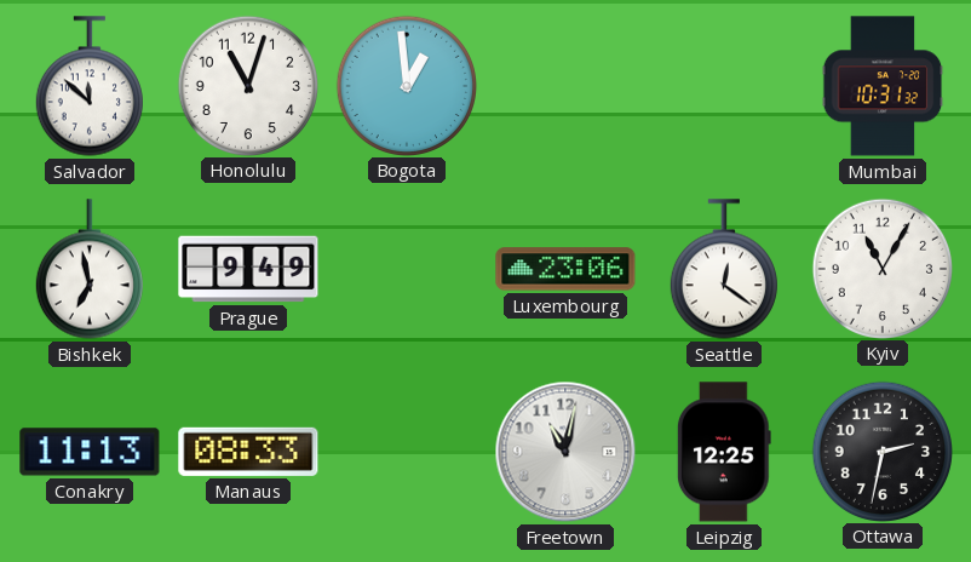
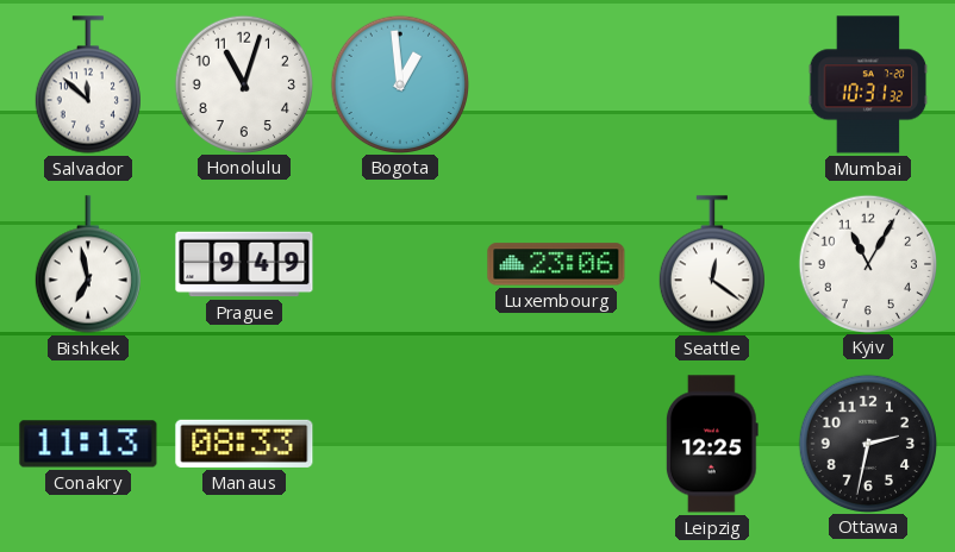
Freetown: 11:02 -> none (565, 452)
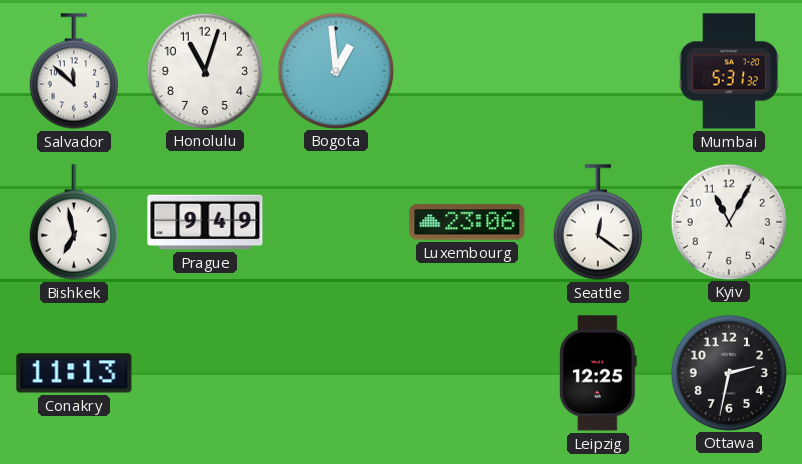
Mumbai: 10:31 -> 5:31 (729, 71)
Manaus: 08:33 -> none (244, 444)
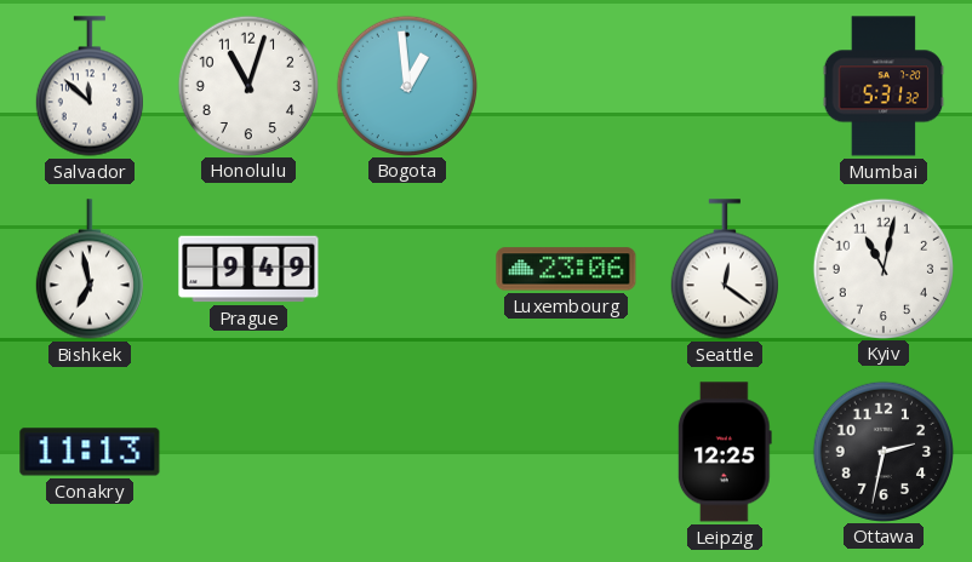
Kyiv: 11:05 -> 11:02 (882, 268)
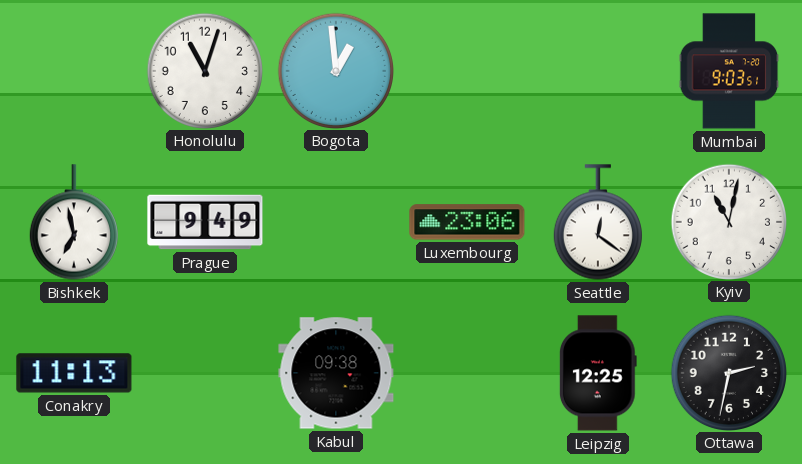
Salvador: 11:52 -> none (90, 86)
Mumbai: 5:31 -> 9:03 (729, 71)
Kabul: none -> 09:38 (336, 373)
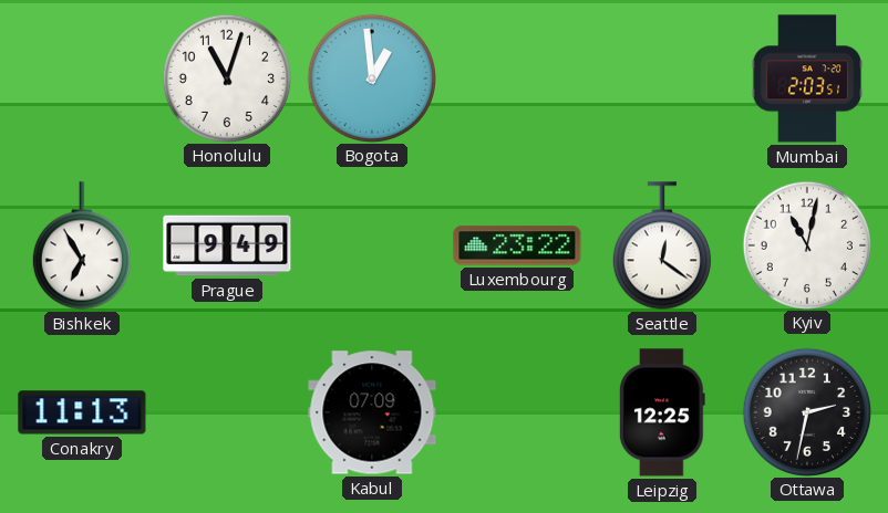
Mumbai: 9:03 -> 2:03 (807, 78)
Bishkek: 6:58 -> 6:55 (82, 245)
Luxembourg: 23:06 -> 23:22 (517, 245)
Kabul: 09:38 -> 07:09 (372, 412)
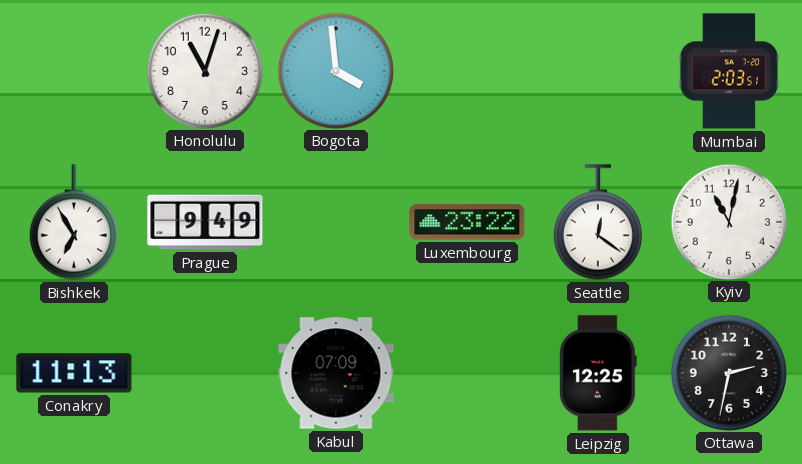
Bogota: 12:59 -> 3:59 (335, 70)
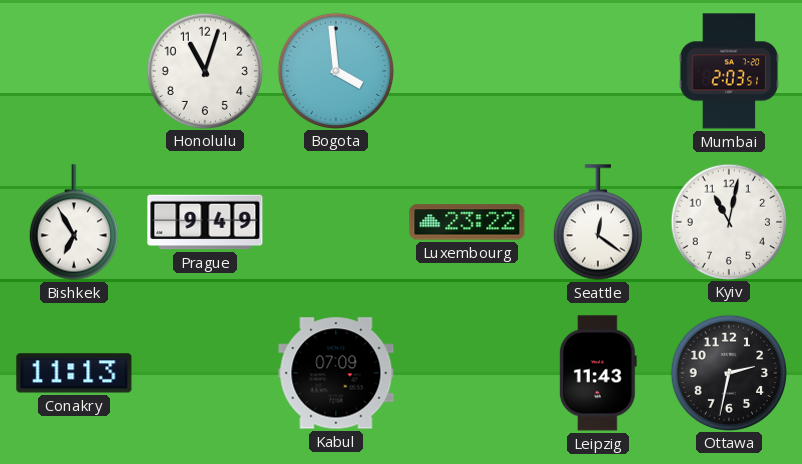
Leipzig: 12:25 -> 11:43 (598, 373)
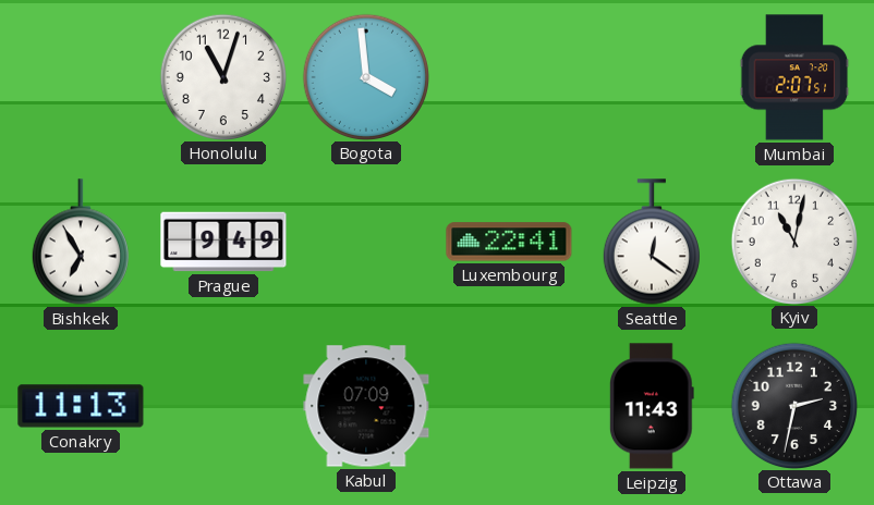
Mumbai: 2:03 -> 2:07 (794, 77)
Luxembourg: 23:22 -> 22:41 (509, 242)
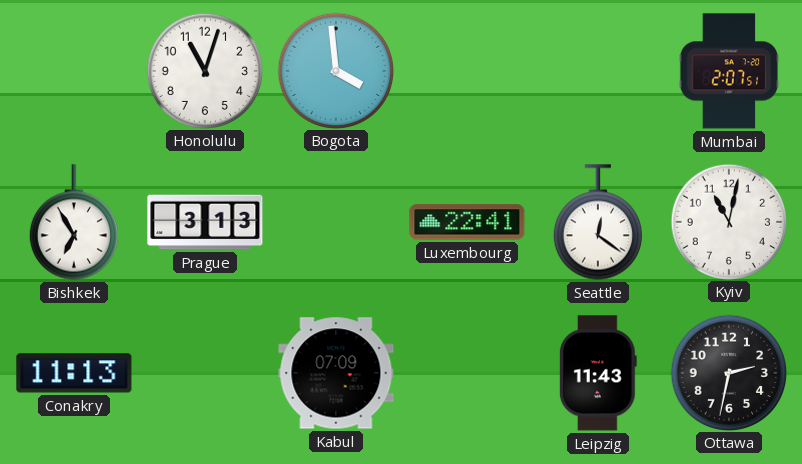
Prague: 9:49 -> 3:13 (205, 222)
